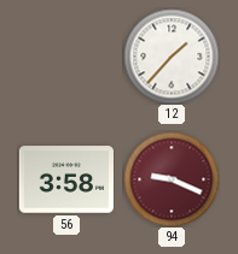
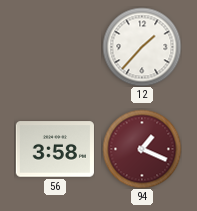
94: 9:19 -> 1:19 (142, 149)
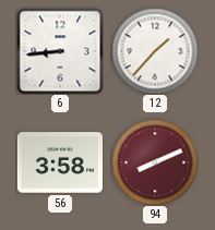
6: none -> 8:44 (60, 51)
94: 1:19 -> 8:11 (155, 162)
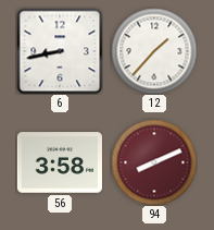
6: 8:44 -> 8:43 (60, 51)
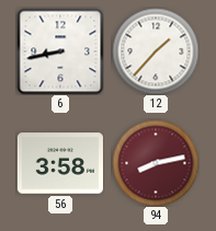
94: 8:11 -> 8:13 (156, 163)
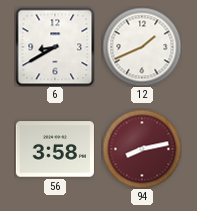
6: 8:43 -> 8:40 (55, 47)
12: 1:37 -> 1:41 (142, 47)
